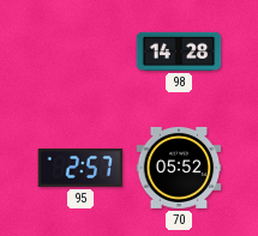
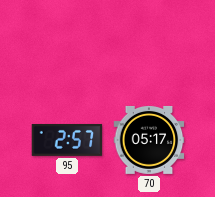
98: 14:28 -> none (179, 52)
70: 05:52 -> 05:17 (149, 140)
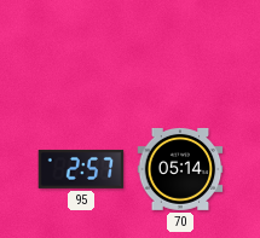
70: 05:17 -> 05:14 (180, 169)
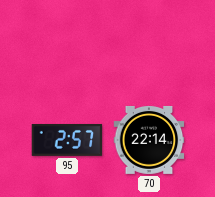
70: 05:14 -> 22:14 (149, 140)
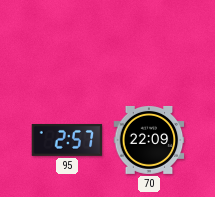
70: 22:14 -> 22:09 (149, 140)
